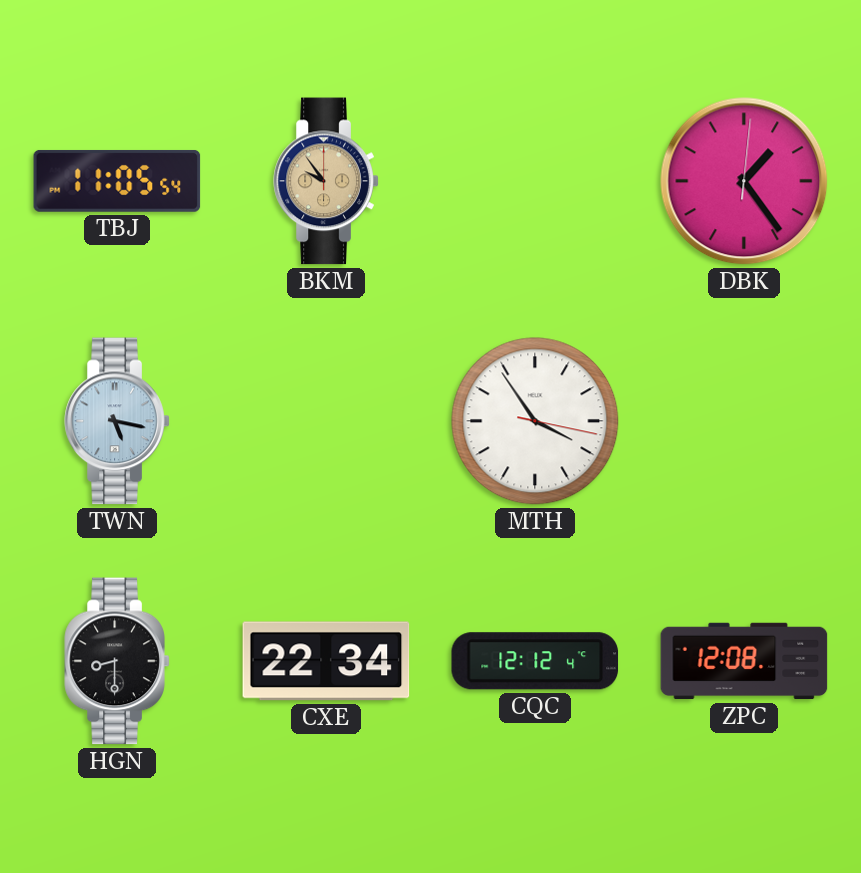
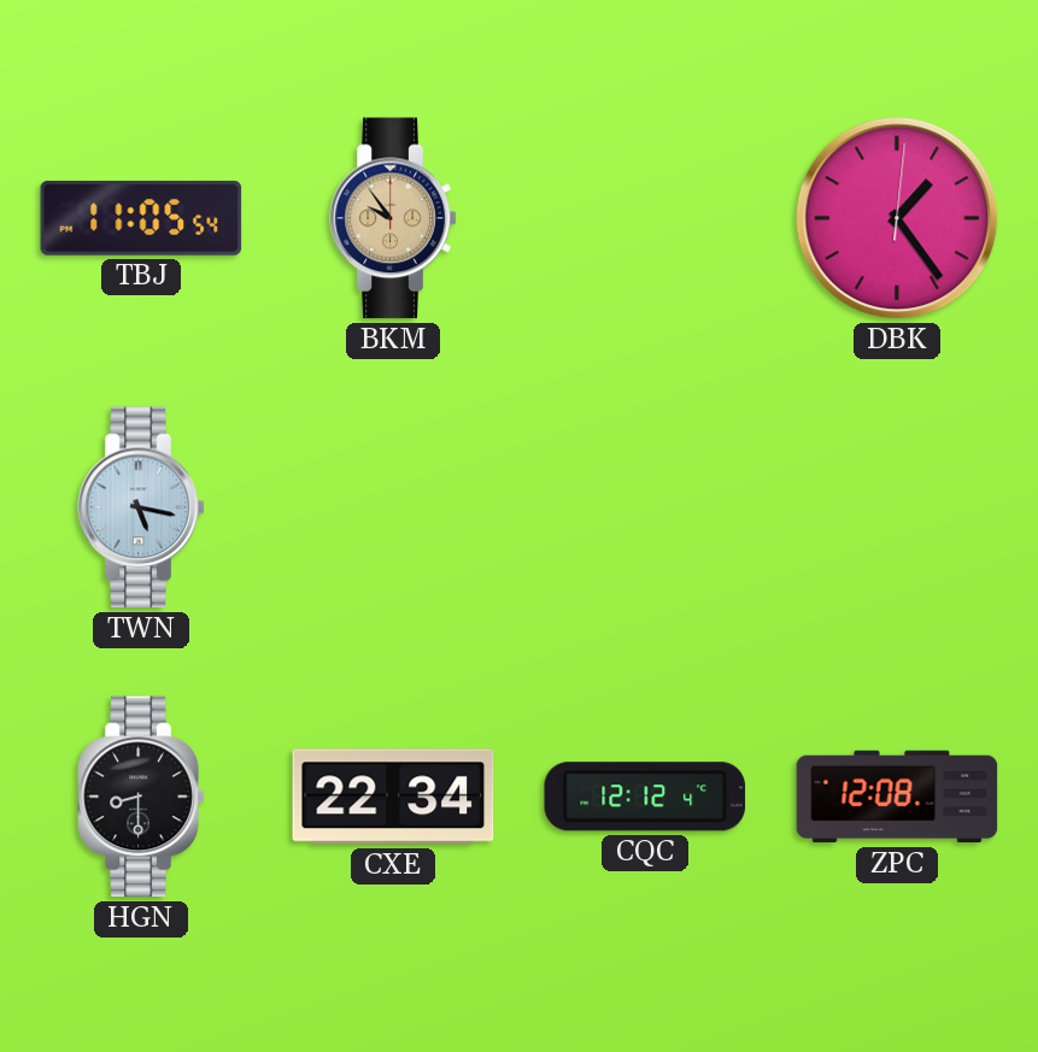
MTH: 3:54 -> none (535, 421)
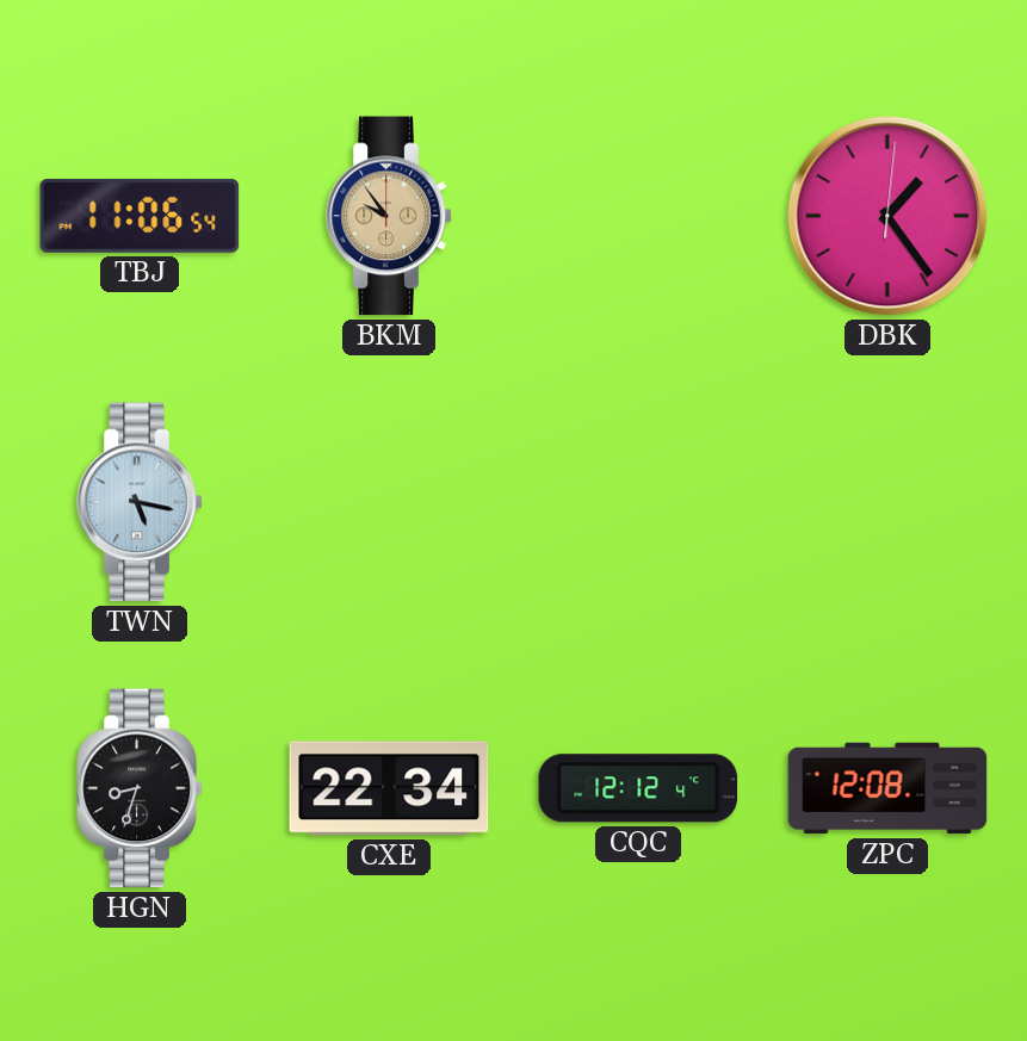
TBJ: 11:05 -> 11:06 (140, 216)
HGN: 8:30 -> 8:33 (140, 788)
